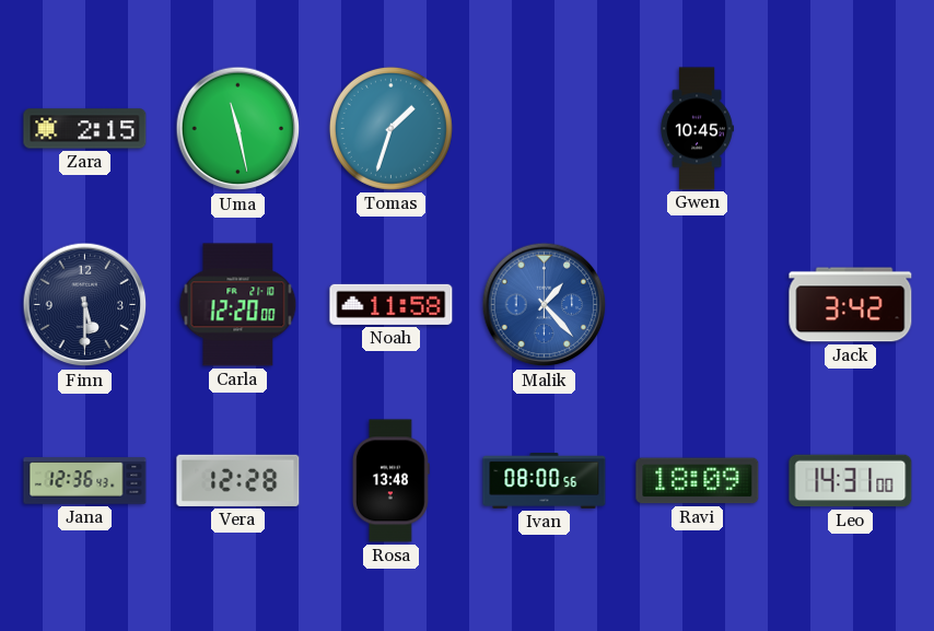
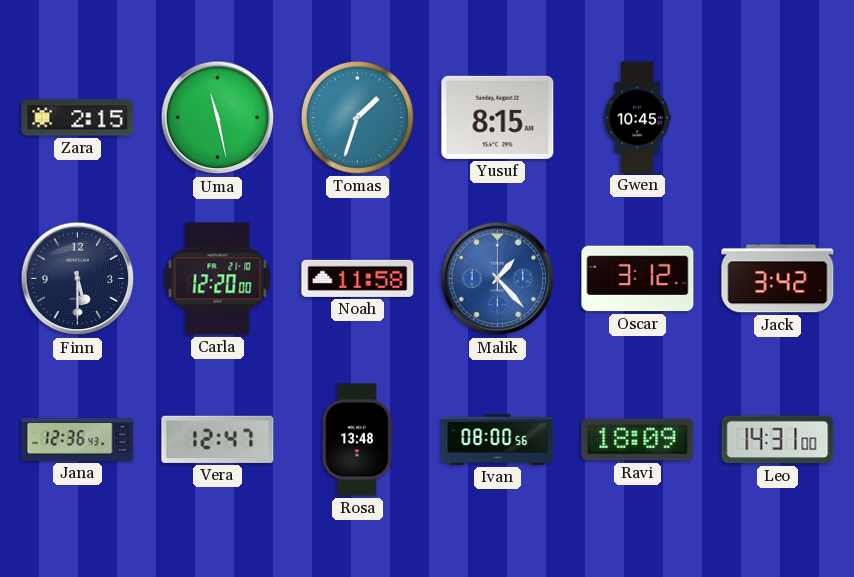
Yusuf: none -> 8:15 (498, 117)
Oscar: none -> 3:12 (638, 279)
Vera: 12:28 -> 12:47 (218, 439)
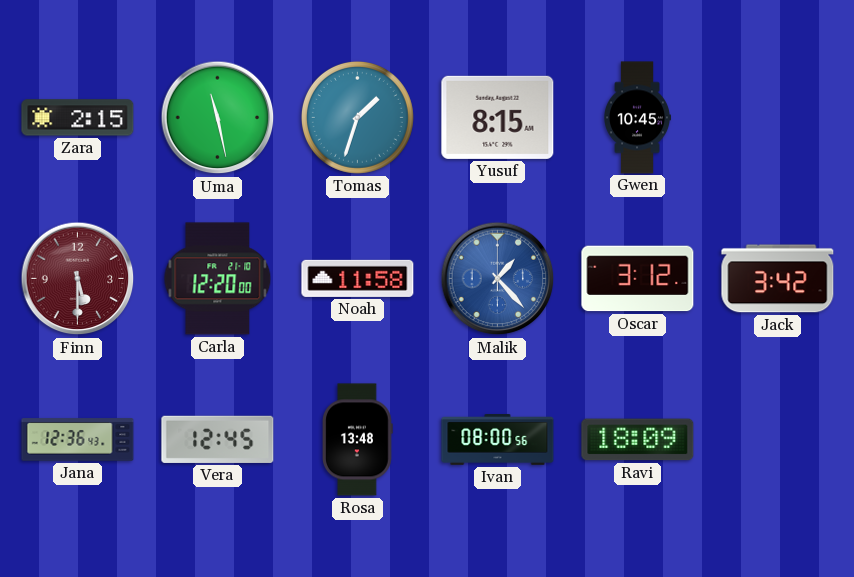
Finn dial: navy -> burgundy (78, 279)
Vera: 12:47 -> 12:45 (218, 439)
Leo: 14:31 -> none (778, 440)
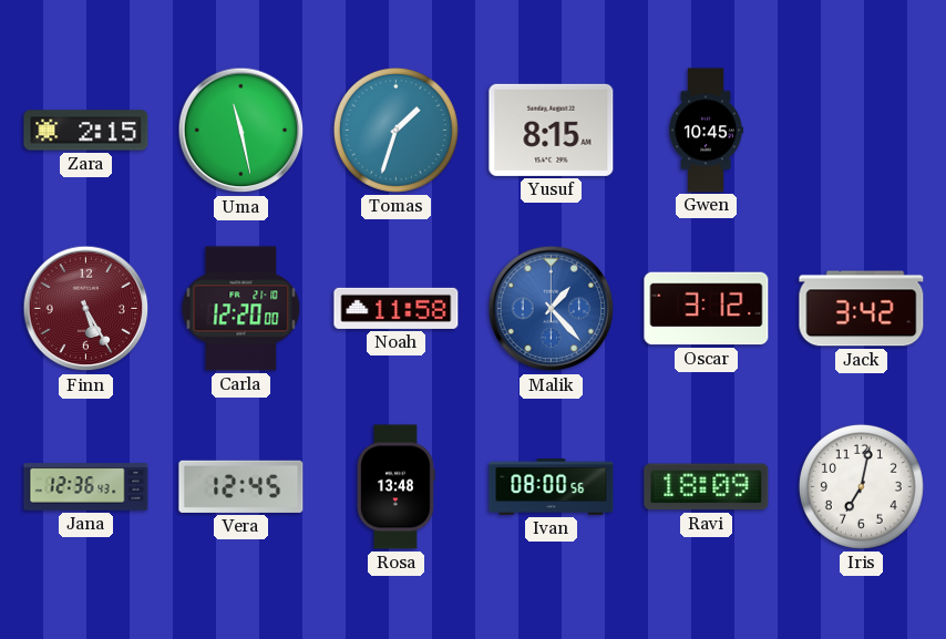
Finn: 5:30 -> 5:25 (86, 309)
Iris: none -> 7:02 (861, 486)
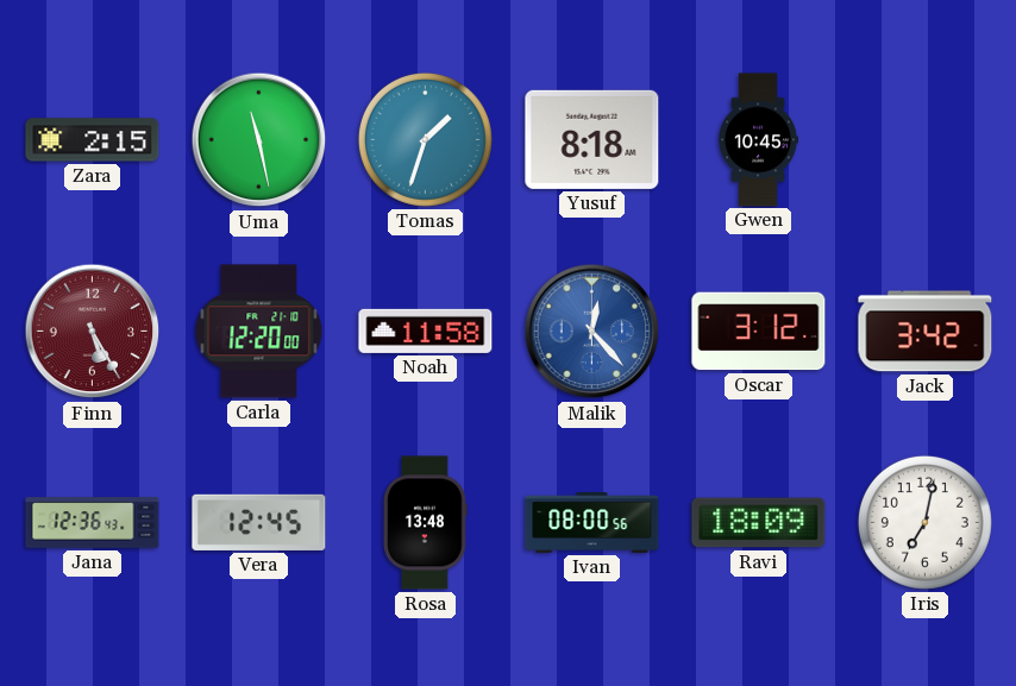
Yusuf: 8:15 -> 8:18 (592, 139)
Malik: 1:23 -> 12:23 (592, 332)
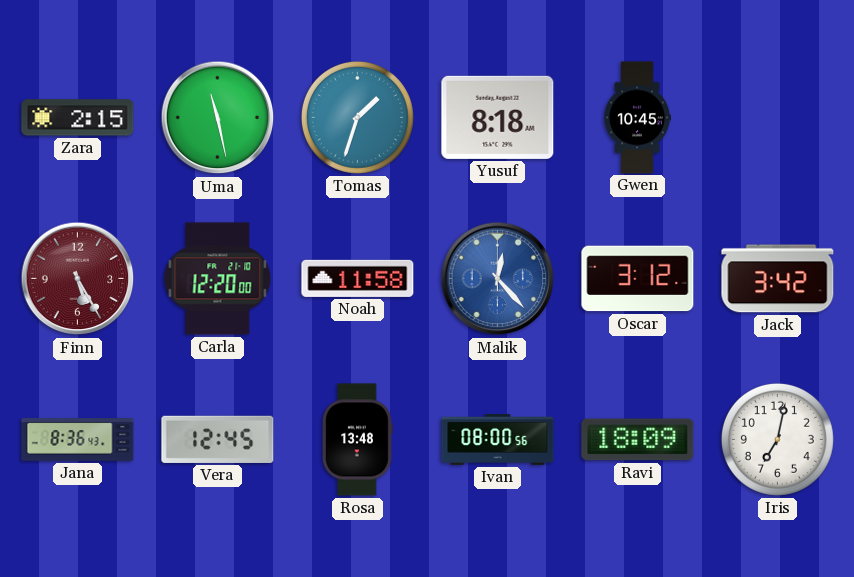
Jana: 12:36 -> 8:36 (78, 440)
